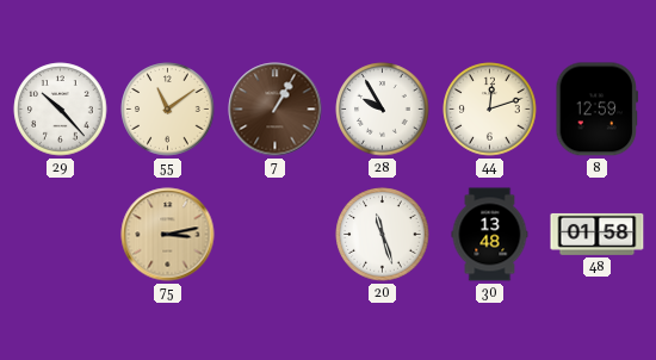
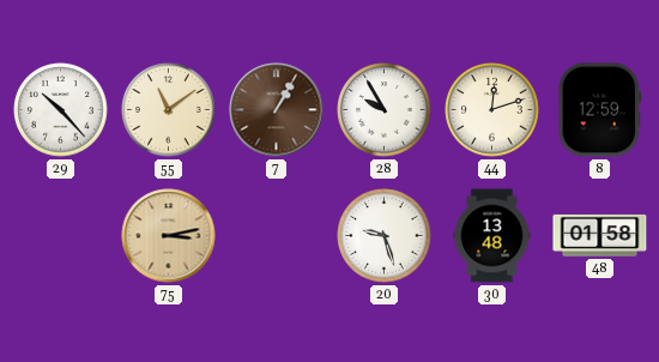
20: 11:27 -> 9:27 (385, 236)
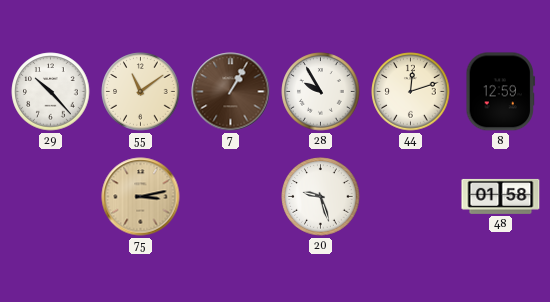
30: 13:48 -> none (492, 236)
